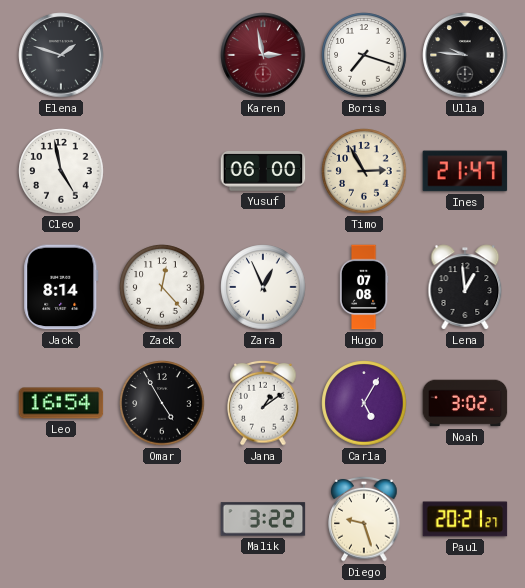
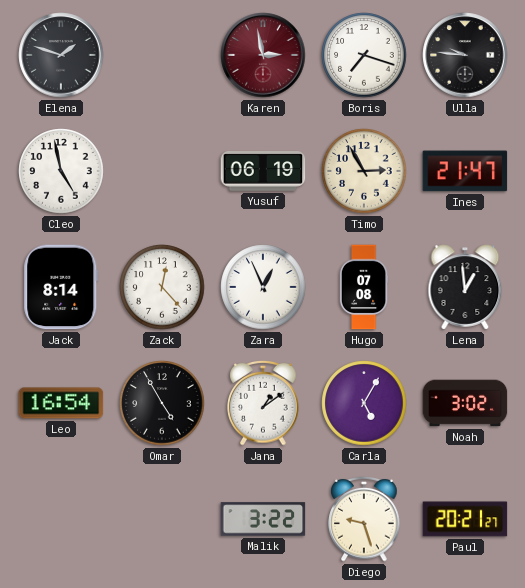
Yusuf: 06:00 -> 06:19 (263, 171)
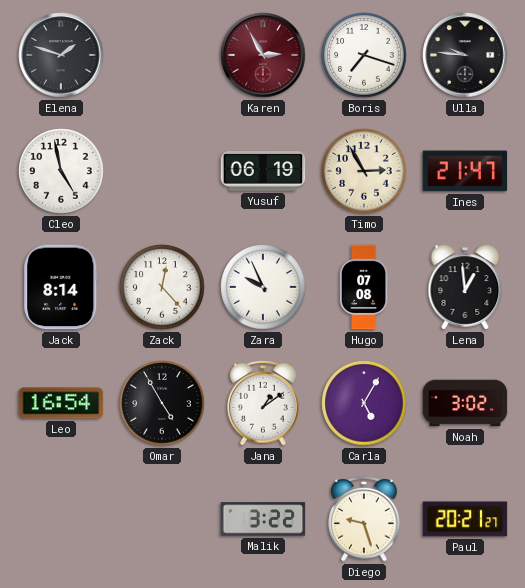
Karen: 2:58 -> 2:55 (263, 55)
Zara: 12:56 -> 9:56 (263, 287)
